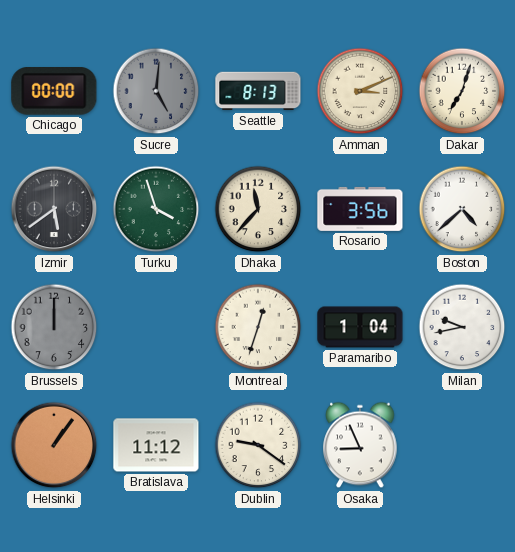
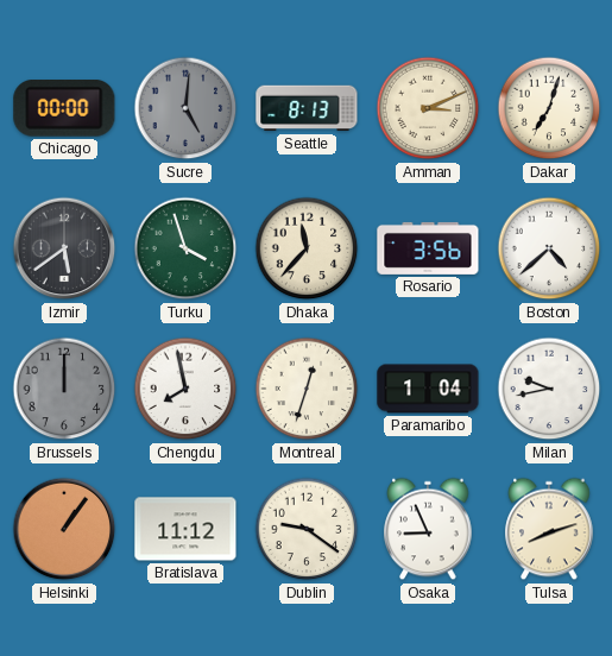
Chengdu: none -> 7:58 (185, 389)
Tulsa: none -> 8:12 (549, 529)
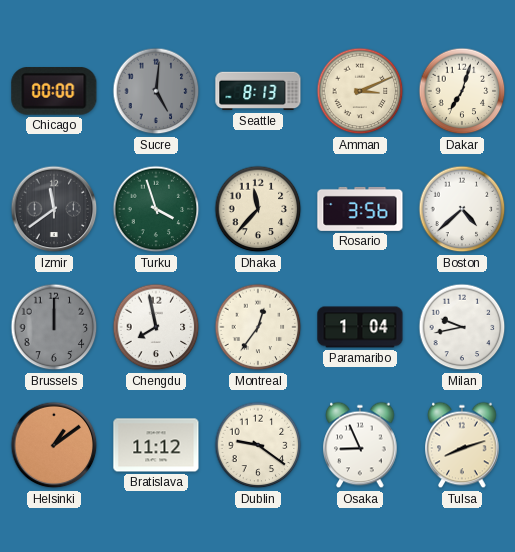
Izmir: 5:39 -> 11:39 (54, 209)
Montreal: 12:33 -> 12:36 (258, 327)
Helsinki: 1:06 -> 1:09 (54, 445)
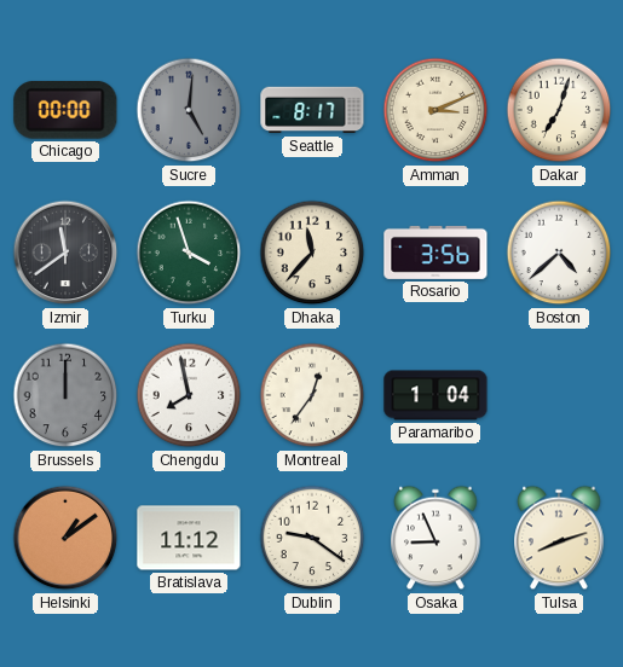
Seattle: 8:13 -> 8:17 (312, 110)
Milan: 9:43 -> none (462, 327)
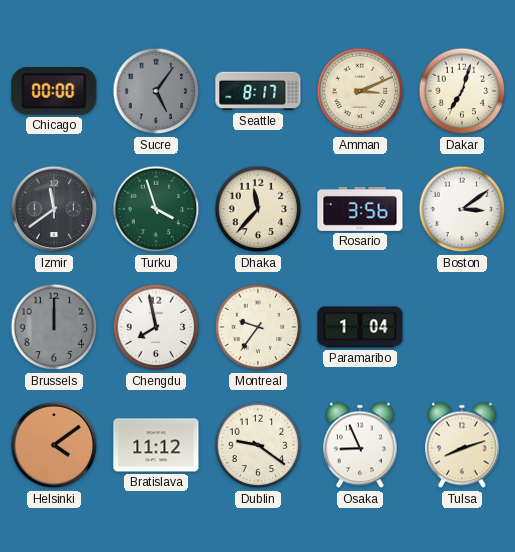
Sucre: 5:01 -> 5:06 (156, 91)
Boston: 4:38 -> 3:09 (462, 209)
Montreal: 12:36 -> 9:36 (258, 327)
Helsinki: 1:09 -> 4:09 (54, 445)
